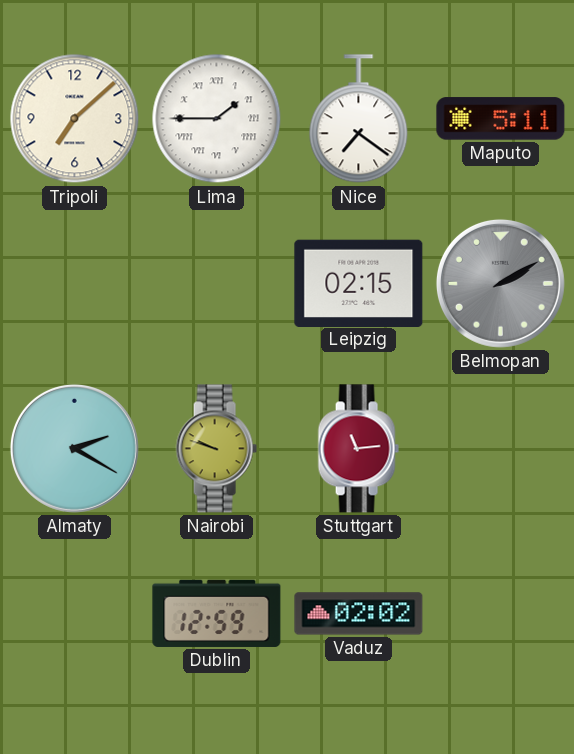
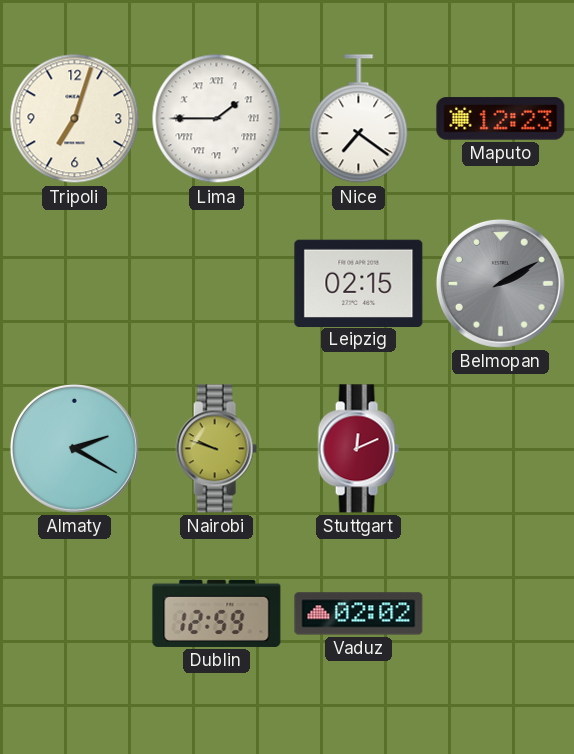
Tripoli: 7:08 -> 7:03 (75, 119)
Maputo: 5:11 -> 12:23 (501, 119)
Stuttgart: 11:14 -> 12:11 (358, 449)
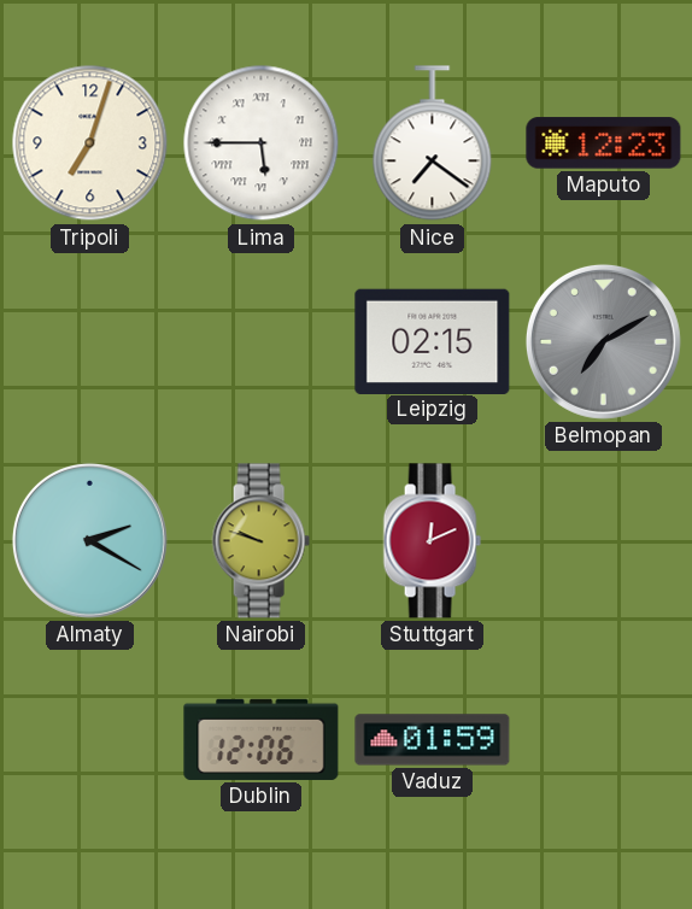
Lima: 1:45 -> 5:45 (262, 143)
Belmopan: 2:10 -> 7:10 (603, 341)
Dublin: 12:59 -> 12:06 (262, 739)
Vaduz: 02:02 -> 01:59 (433, 740)
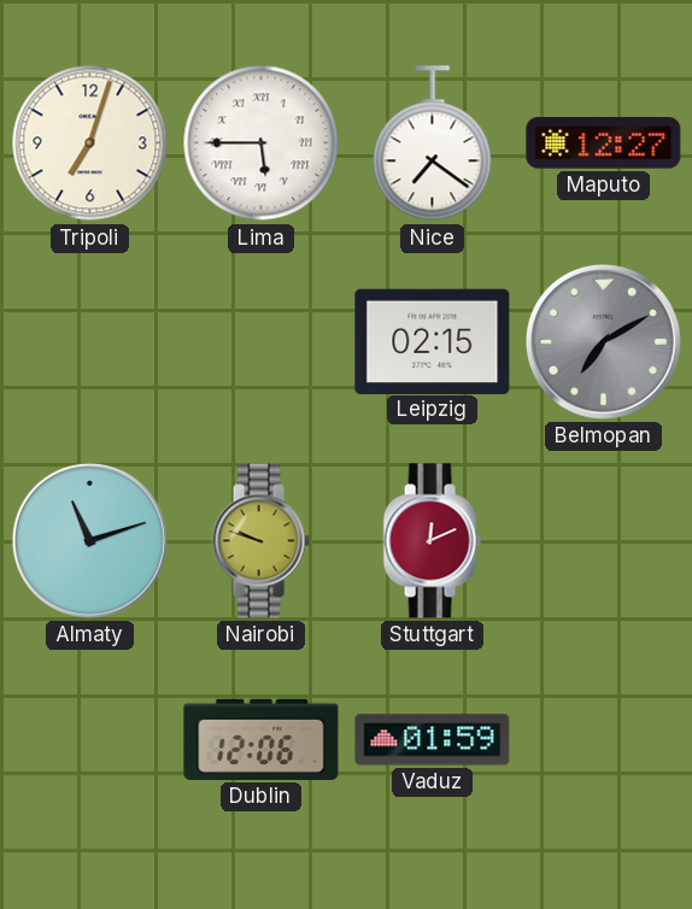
Maputo: 12:23 -> 12:27 (604, 143)
Almaty: 2:20 -> 11:12 (89, 540)
